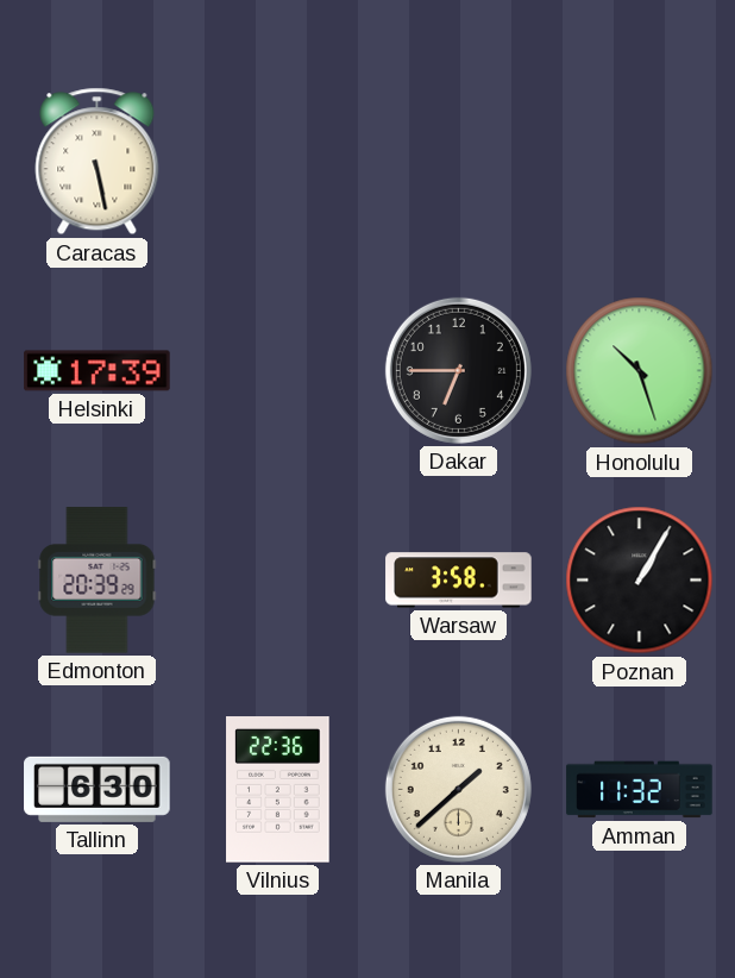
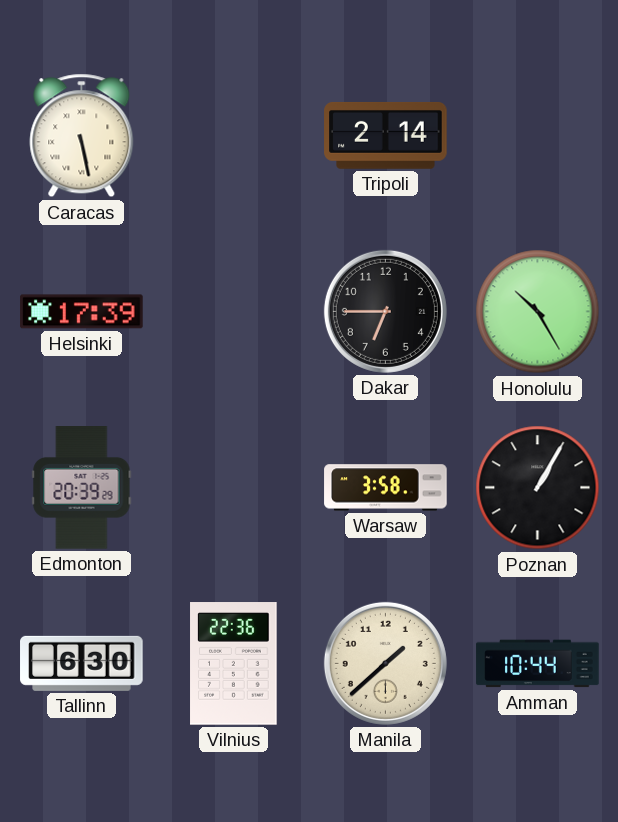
Tripoli: none -> 2:14 (386, 136)
Honolulu: 10:27 -> 10:25 (538, 312)
Amman: 11:32 -> 10:44 (538, 664)
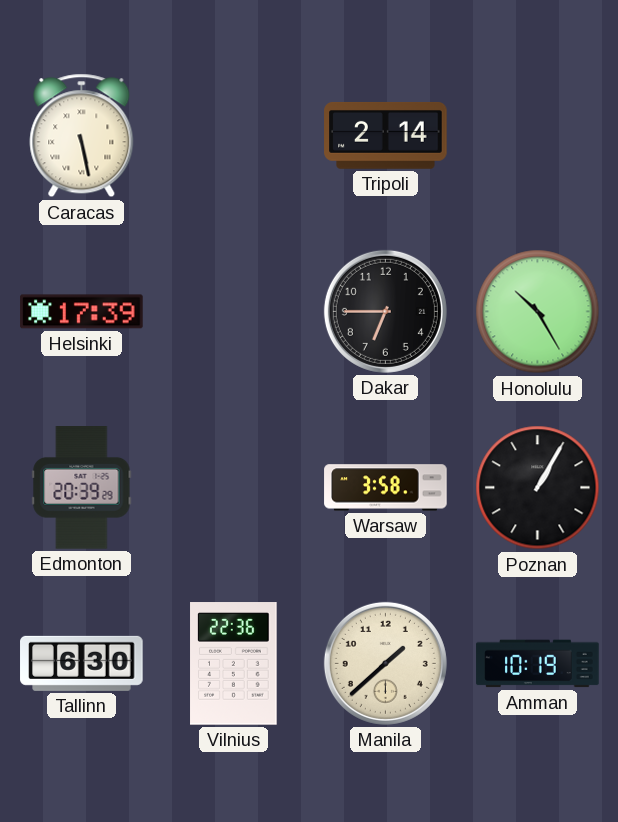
Amman: 10:44 -> 10:19 (538, 664)
